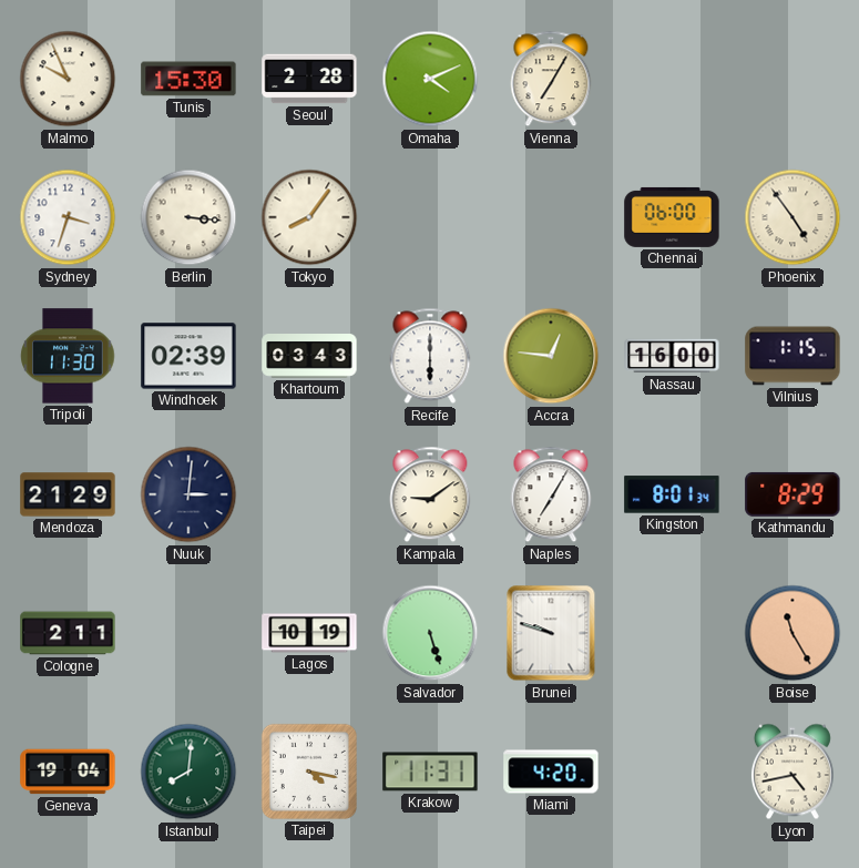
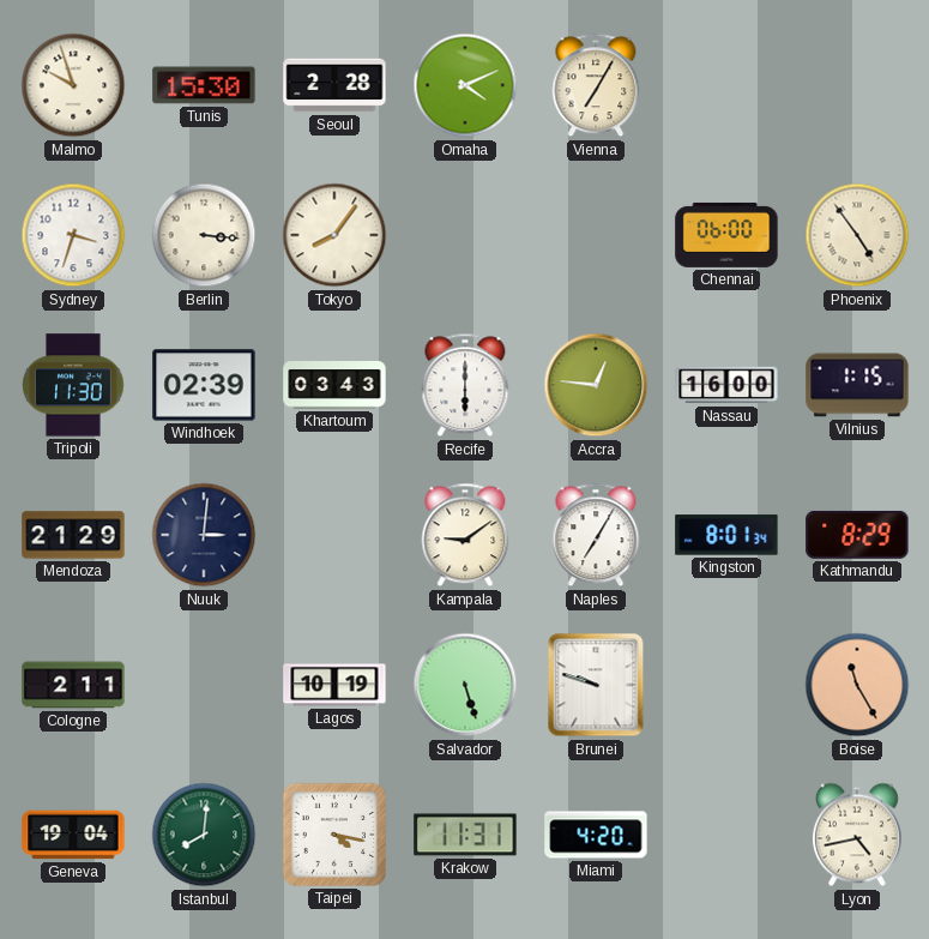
Malmo: 9:56 -> 9:57 (73, 85)
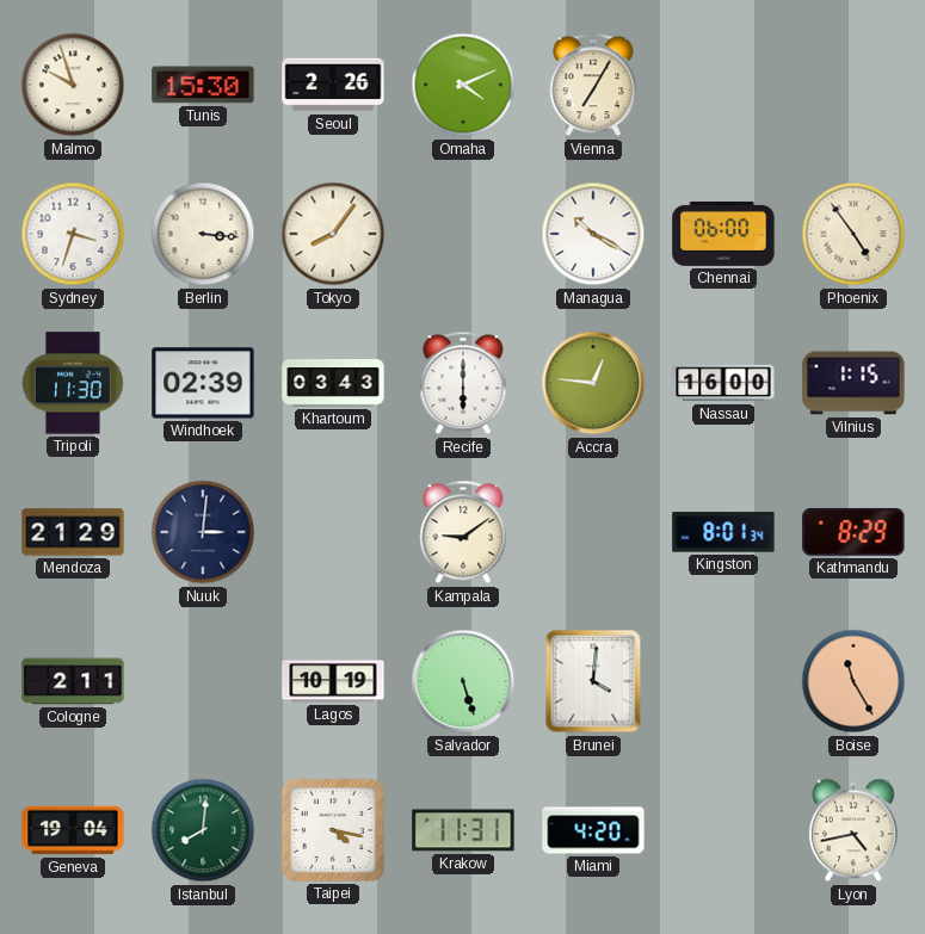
Seoul: 2:28 -> 2:26 (333, 85)
Managua: none -> 10:20 (593, 234)
Naples: 7:05 -> none (596, 535)
Brunei: 9:48 -> 4:01 (593, 681)
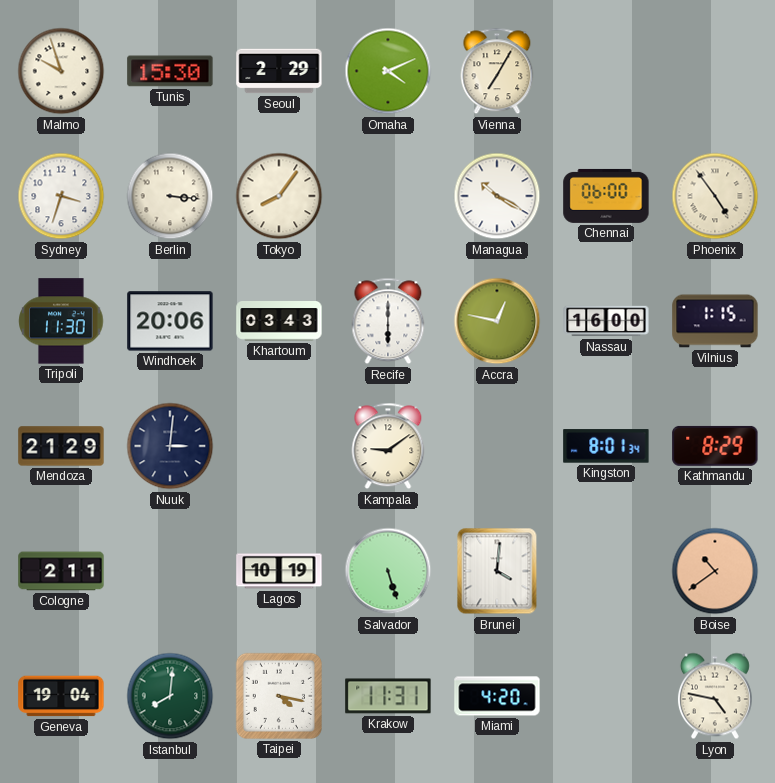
Seoul: 2:26 -> 2:29 (279, 71)
Windhoek: 02:39 -> 20:06 (170, 321)
Accra: 12:46 -> 12:47 (497, 321)
Boise: 11:25 -> 10:39 (715, 571)
Lyon: 4:43 -> 4:47 (715, 696)
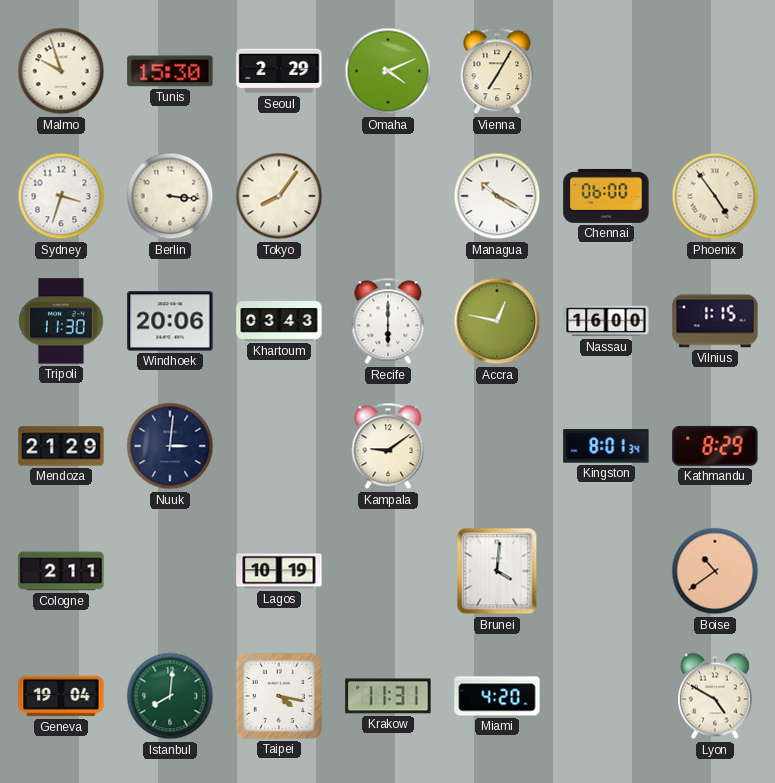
Salvador: 5:27 -> none (388, 571)
Lyon: 4:47 -> 4:50 (715, 696)
